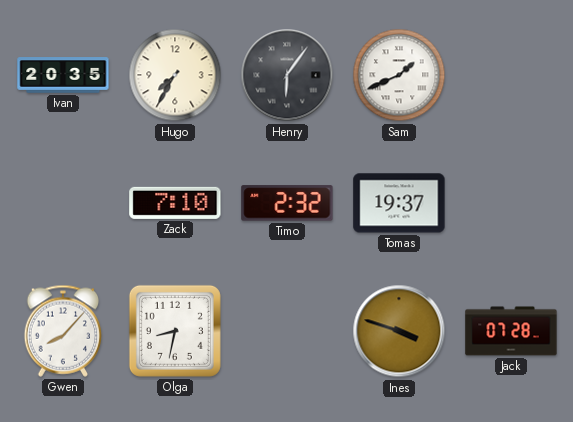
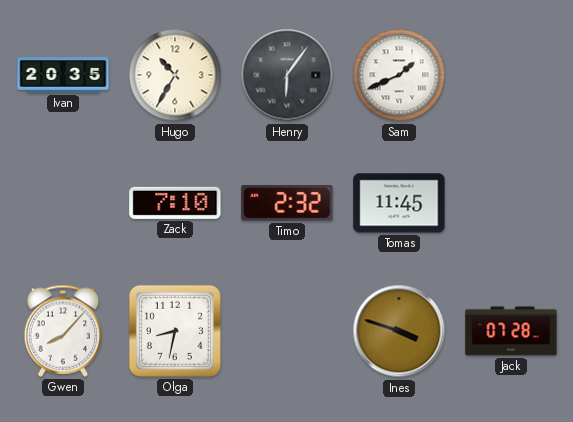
Hugo: 7:35 -> 10:35 (175, 75)
Tomas: 19:37 -> 11:45 (399, 203)
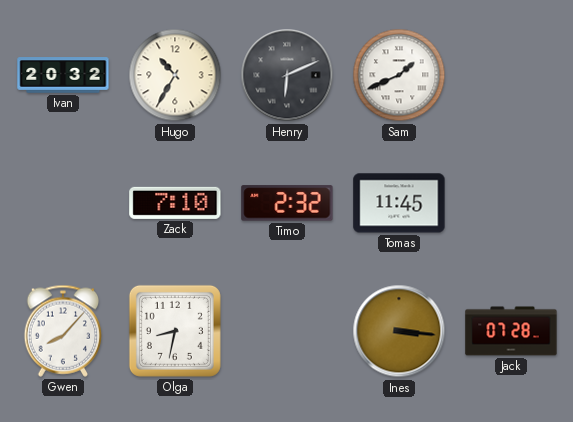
Ivan: 20:35 -> 20:32 (63, 75)
Henry: 6:06 -> 6:11 (287, 75)
Ines: 3:48 -> 3:16 (399, 331)
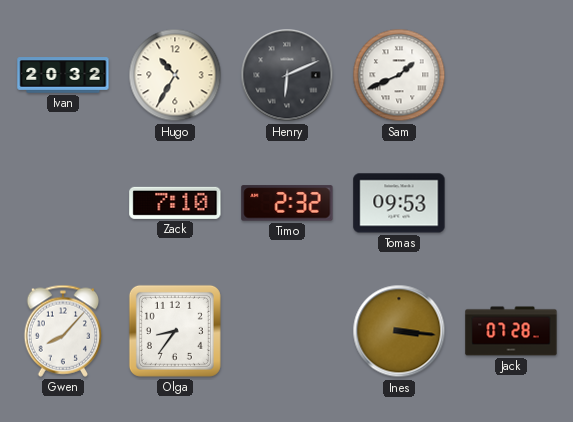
Tomas: 11:45 -> 09:53 (399, 203)
Olga: 8:32 -> 8:36 (175, 331)
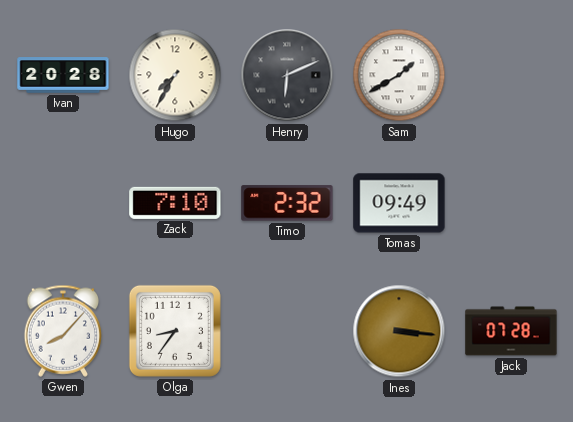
Ivan: 20:32 -> 20:28 (63, 75)
Hugo: 10:35 -> 7:35 (175, 75)
Sam: 1:41 -> 1:40 (399, 75)
Tomas: 09:53 -> 09:49 (399, 203)
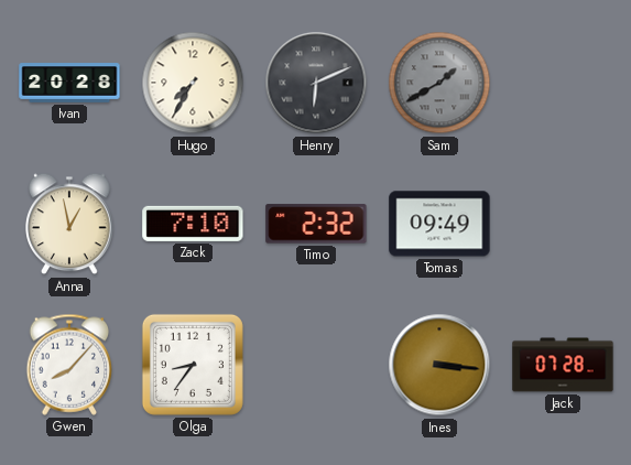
Sam dial: white -> grey (439, 83)
Anna: none -> 12:58 (70, 224)
